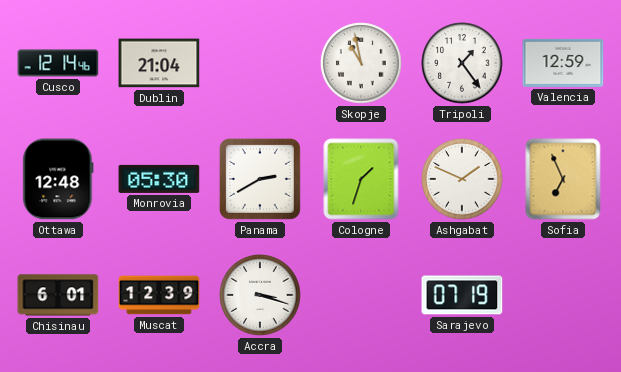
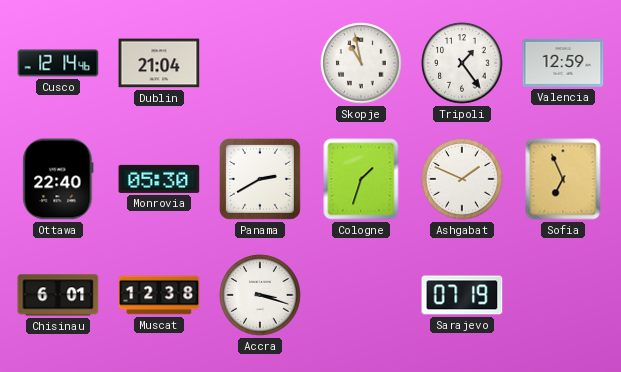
Ottawa: 12:48 -> 22:40 (58, 179)
Muscat: 12:39 -> 12:38 (159, 295)
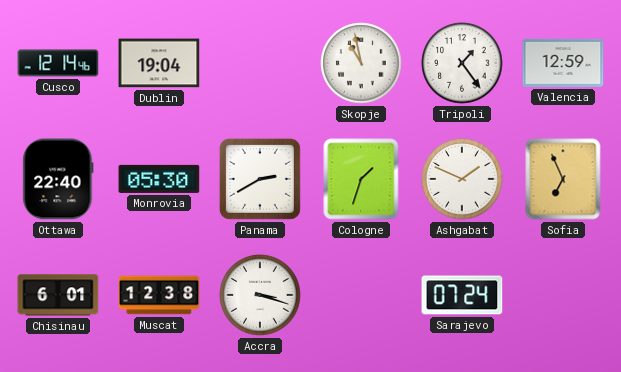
Dublin: 21:04 -> 19:04 (159, 63)
Sarajevo: 07:19 -> 07:24 (462, 295)
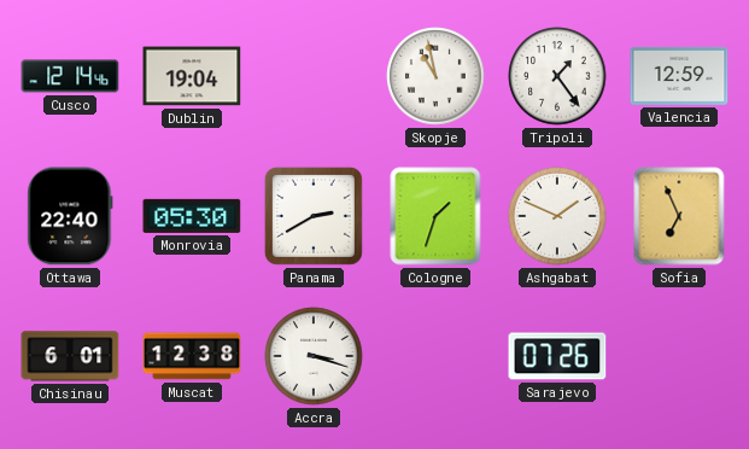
Sarajevo: 07:24 -> 07:26 (557, 356)
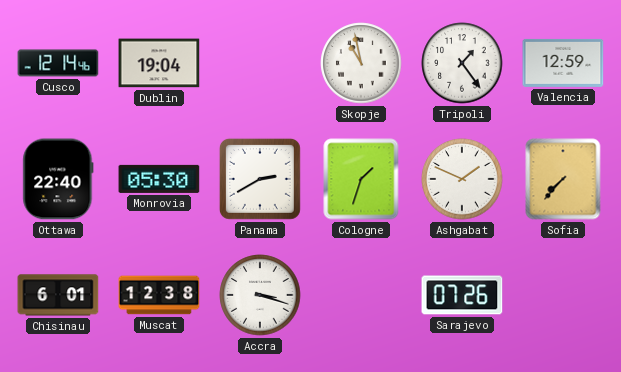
Sofia: 6:56 -> 7:37 (563, 179)
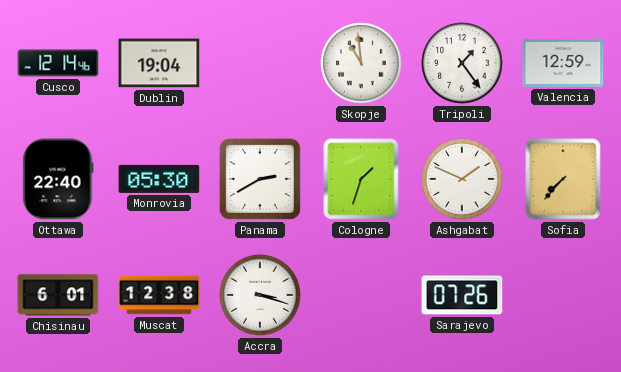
Skopje: 10:58 -> 10:59 (361, 63)
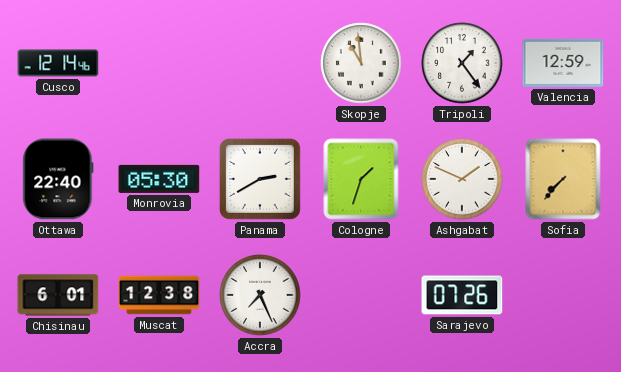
Dublin: 19:04 -> none (159, 63)
Accra: 3:18 -> 7:26 (260, 295)
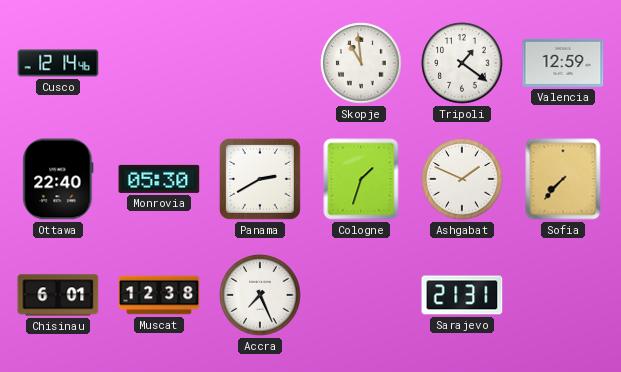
Tripoli: 1:24 -> 1:21 (462, 63)
Sarajevo: 07:26 -> 21:31 (462, 295)
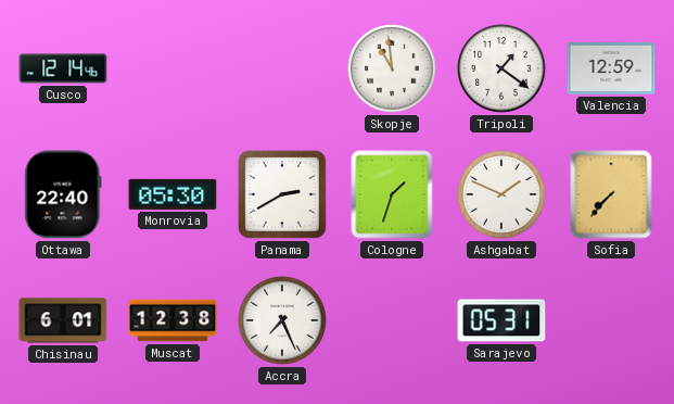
Sarajevo: 21:31 -> 05:31 (501, 320)
